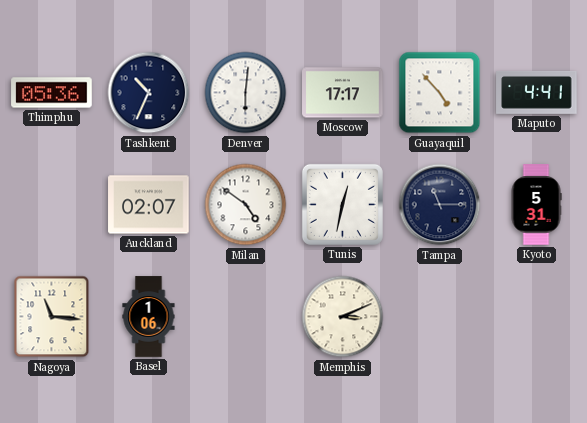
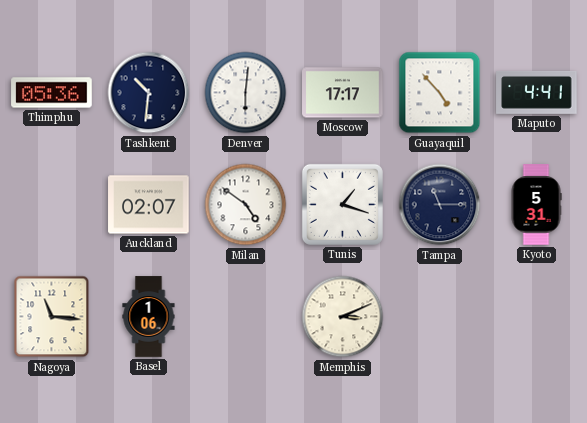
Tashkent: 10:34 -> 10:31 (149, 93)
Tunis: 12:32 -> 1:18 (342, 204)
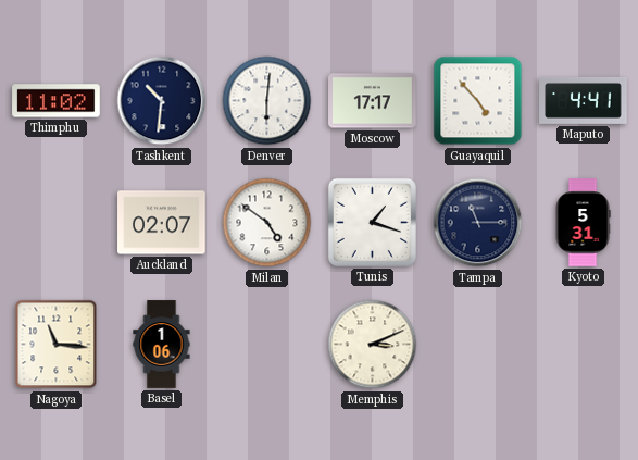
Thimphu: 05:36 -> 11:02 (57, 101)
